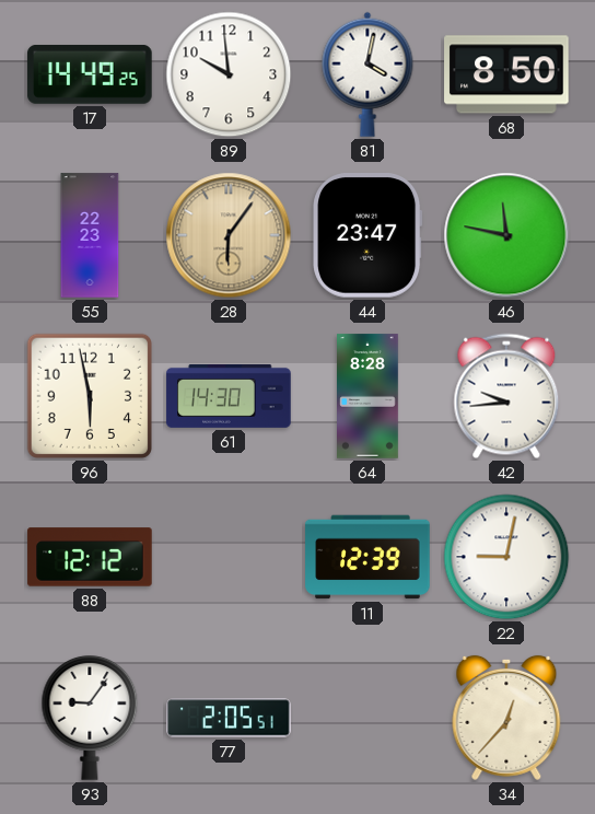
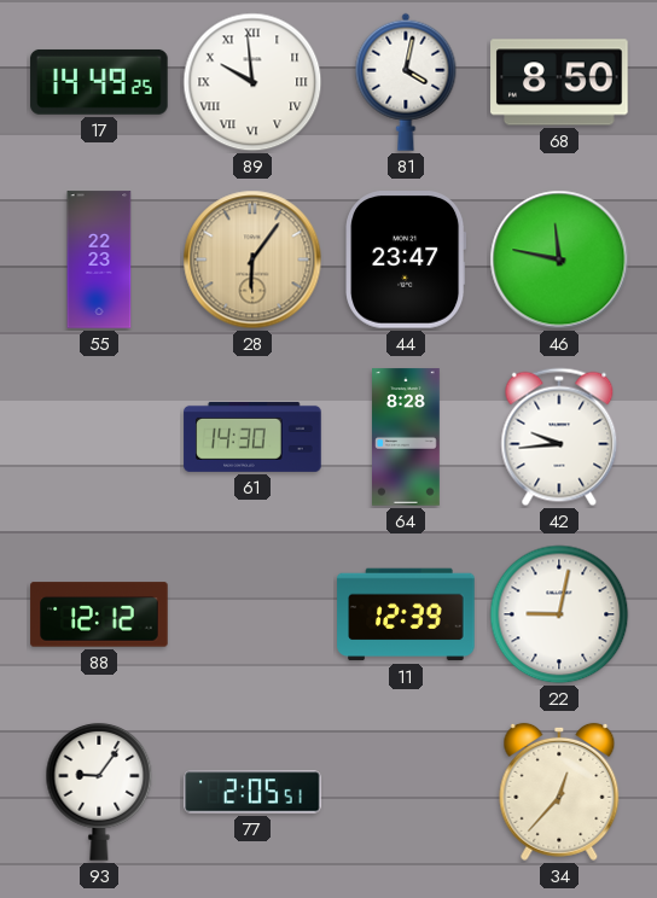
89 numerals: Arabic -> Roman (252, 82)
96: 5:58 -> none (90, 396)
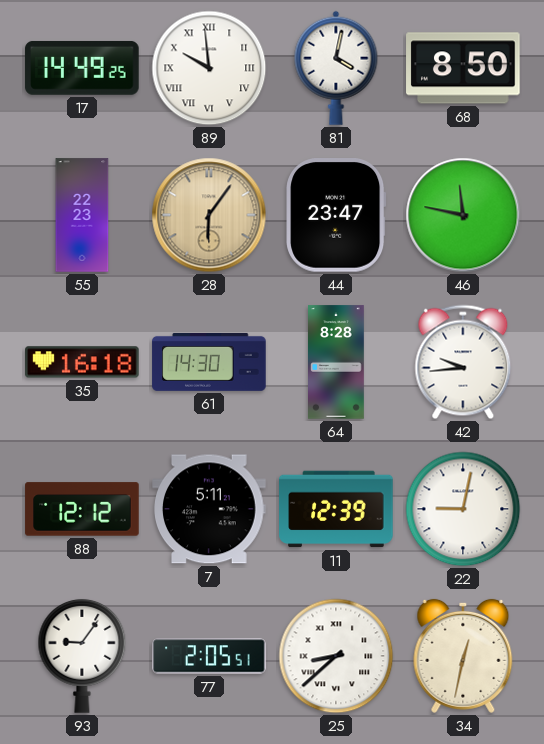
35: none -> 16:18 (82, 362)
7: none -> 5:11 (209, 509)
25: none -> 8:38 (336, 656)
34: 12:37 -> 12:32 (463, 656)
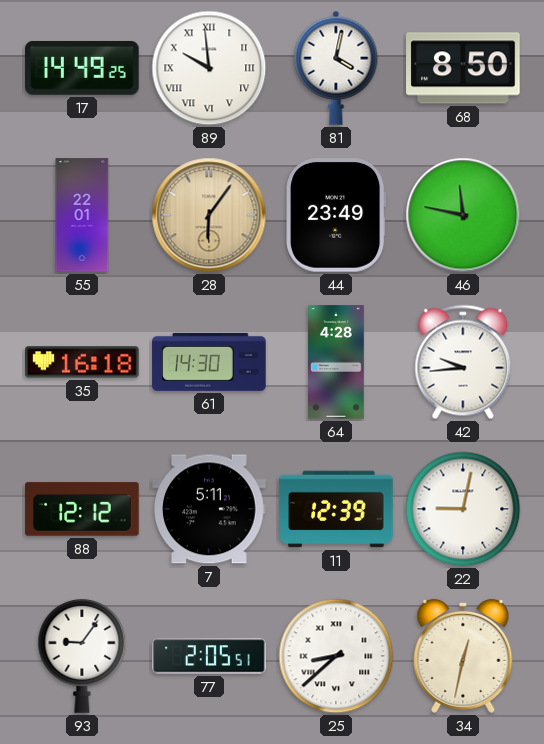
55: 22:23 -> 22:01 (82, 215)
44: 23:47 -> 23:49 (336, 215)
64: 8:28 -> 4:28 (337, 362)
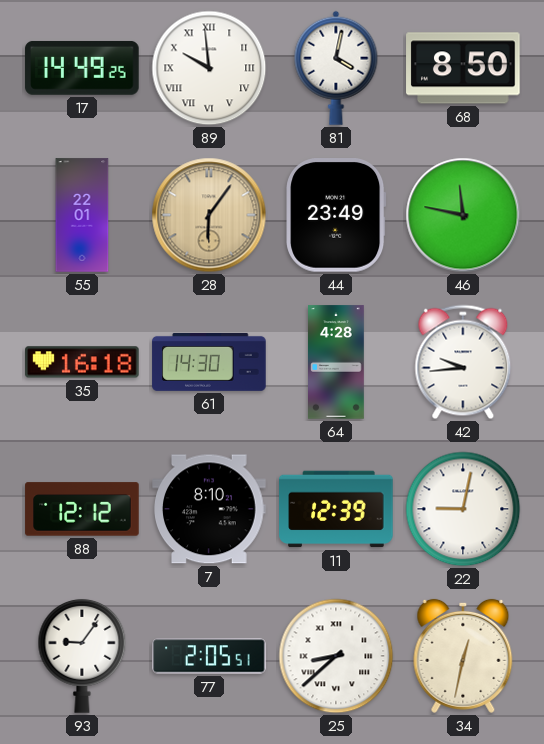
7: 5:11 -> 8:10 (209, 509)
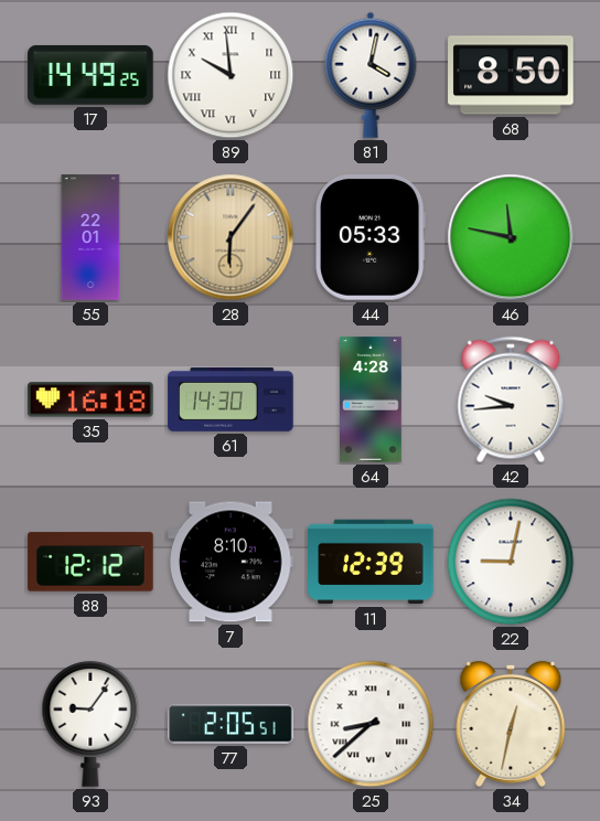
44: 23:49 -> 05:33 (371, 237)
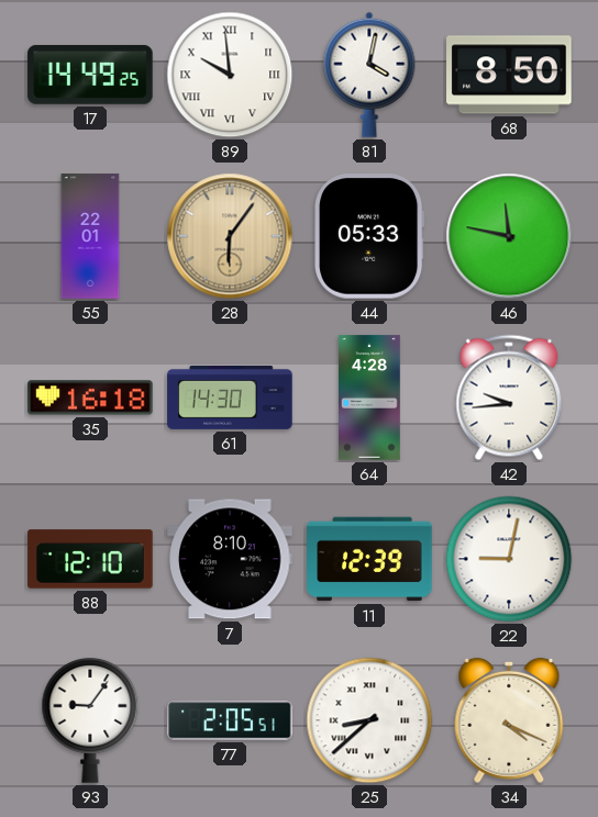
88: 12:12 -> 12:10 (90, 559)
34: 12:32 -> 4:19 (509, 720)
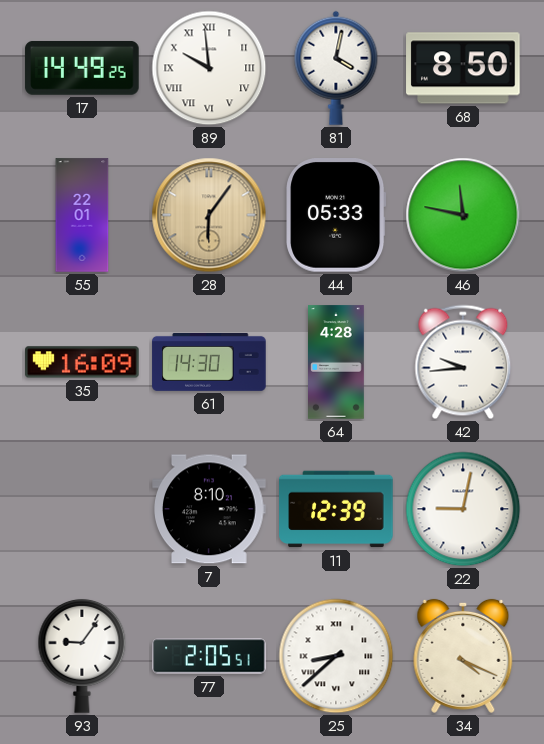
35: 16:18 -> 16:09 (82, 362)
88: 12:10 -> none (90, 559)
